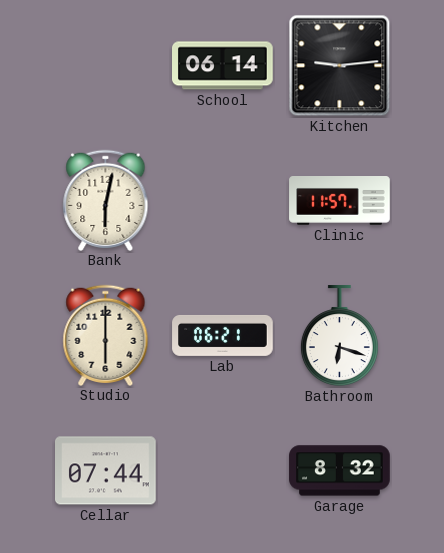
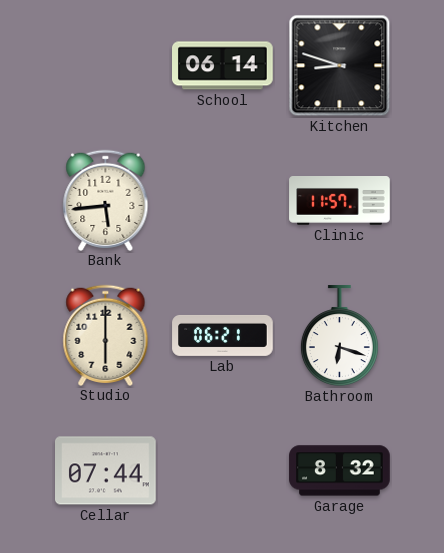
Kitchen: 9:14 -> 8:48 (340, 66)
Bank: 6:02 -> 5:44 (106, 200)
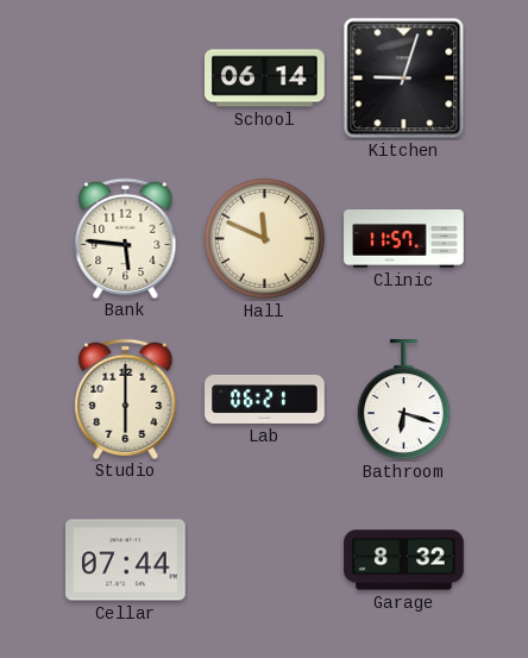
Kitchen: 8:48 -> 9:03 (404, 79)
Bank: 5:44 -> 5:46 (126, 238)
Hall: none -> 11:49 (264, 238)
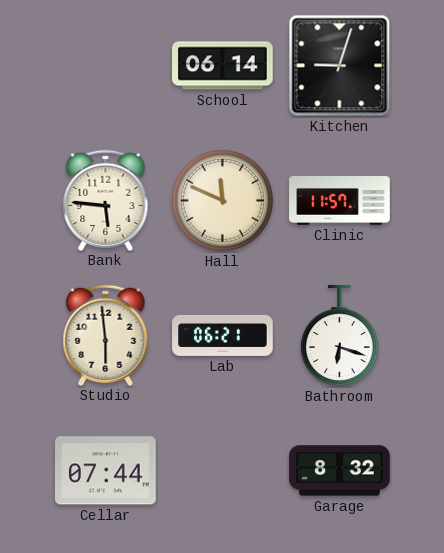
Studio: 6:00 -> 5:59 (106, 335)
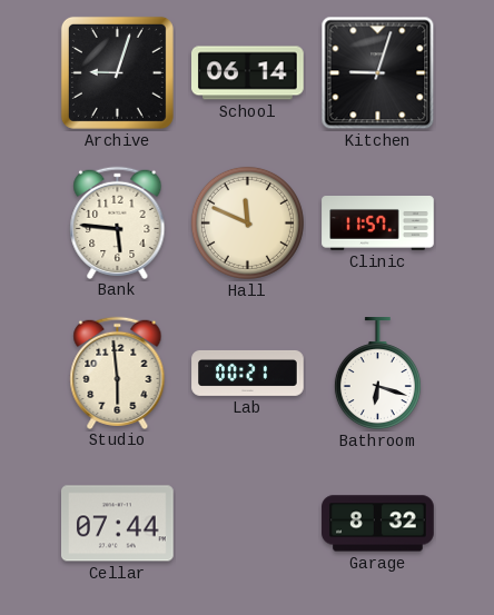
Archive: none -> 9:03 (117, 72)
Lab: 06:21 -> 00:21 (248, 373)
